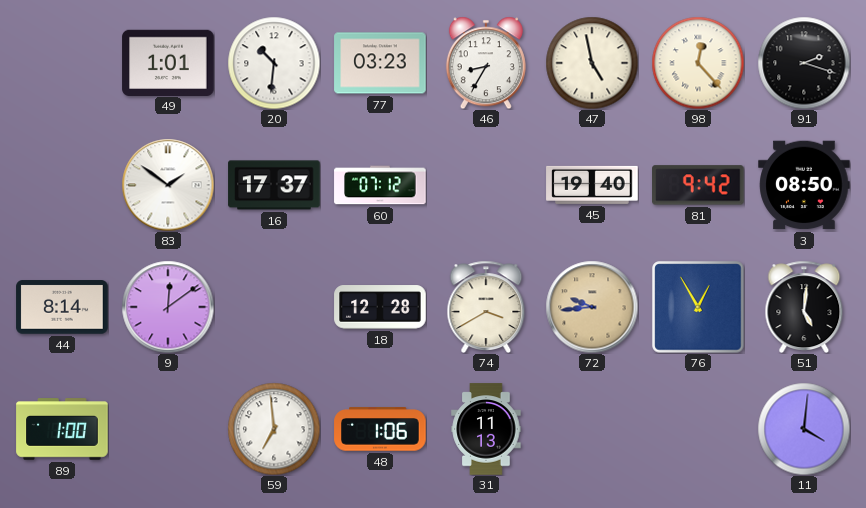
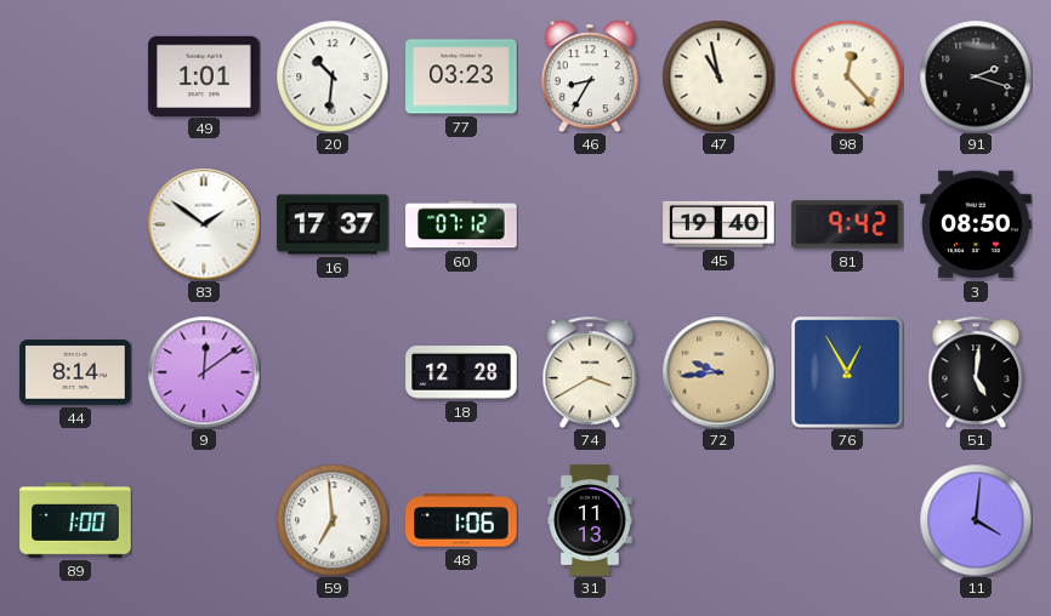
47: 4:58 -> 10:58 (718, 76)
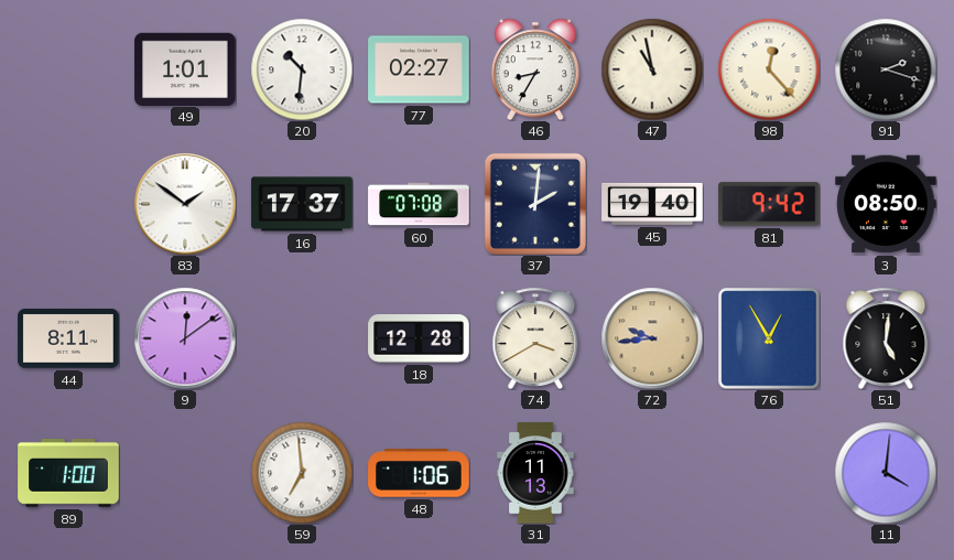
77: 03:23 -> 02:27 (419, 69)
60: 07:12 -> 07:08 (419, 204)
37: none -> 2:01 (535, 204)
44: 8:14 -> 8:11 (68, 338)
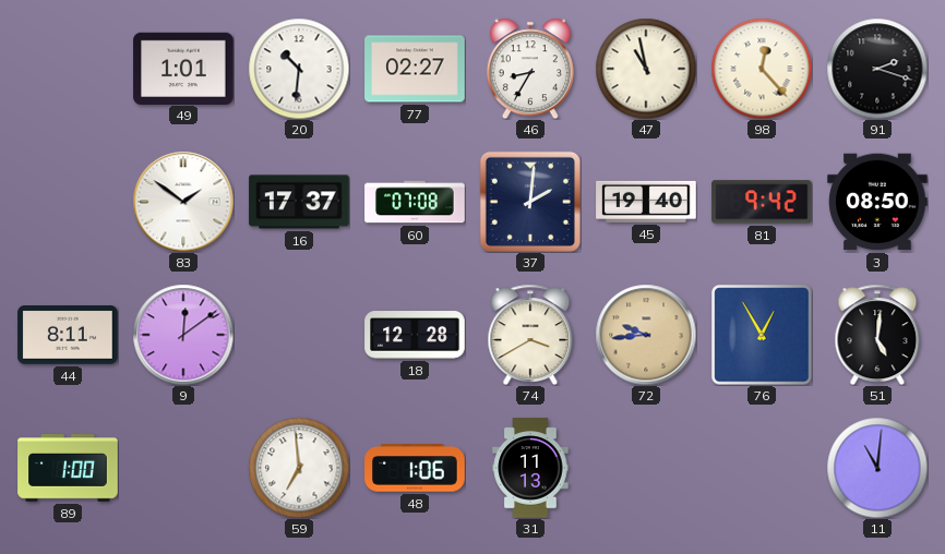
11: 4:01 -> 11:01 (877, 468)
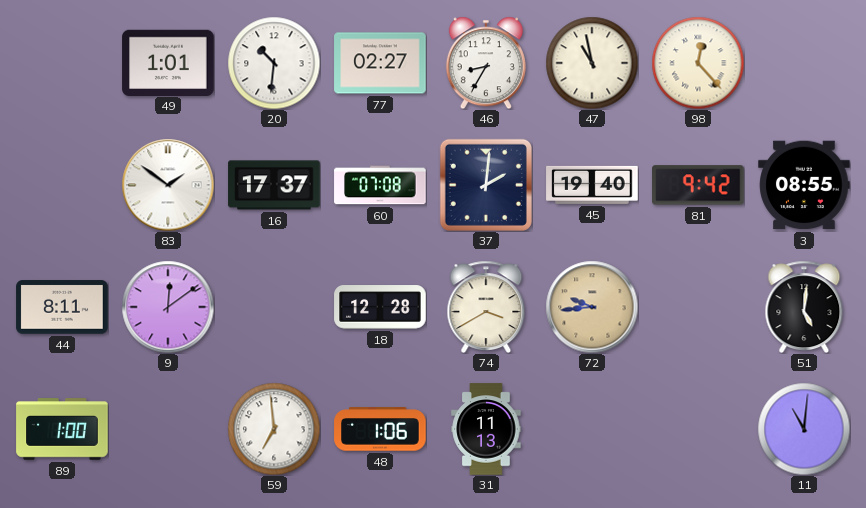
91: 2:18 -> none (877, 69)
3: 08:50 -> 08:55 (804, 185)
76: 12:55 -> none (762, 335)
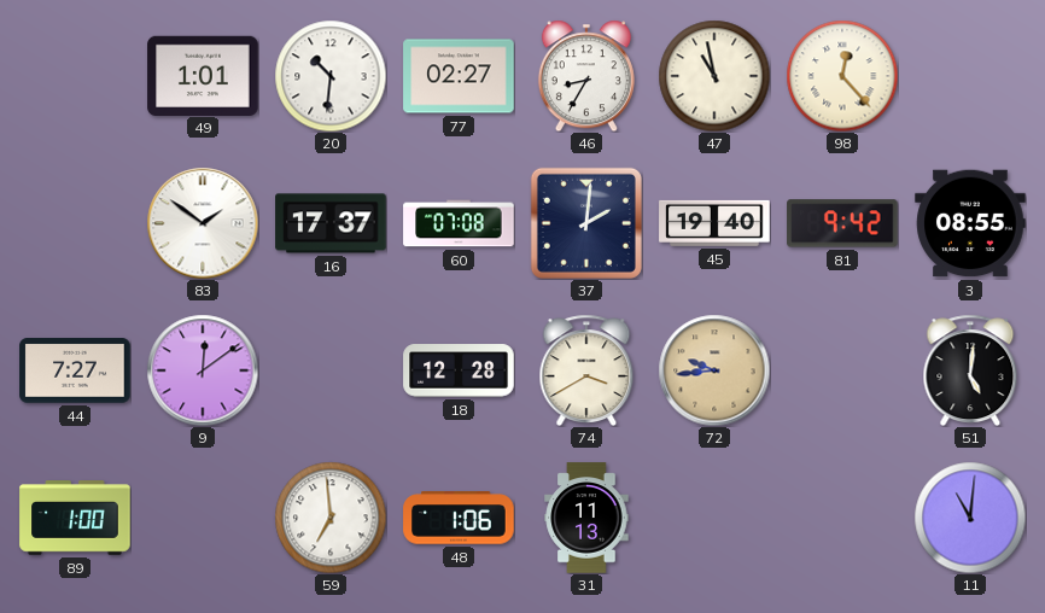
44: 8:11 -> 7:27 (75, 370)
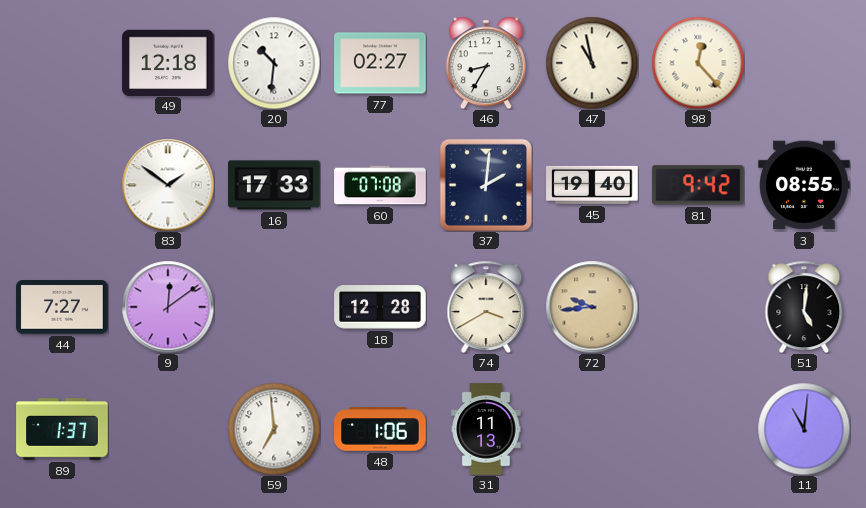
49: 1:01 -> 12:18 (168, 62)
16: 17:37 -> 17:33 (274, 185)
89: 1:00 -> 1:37 (62, 429)
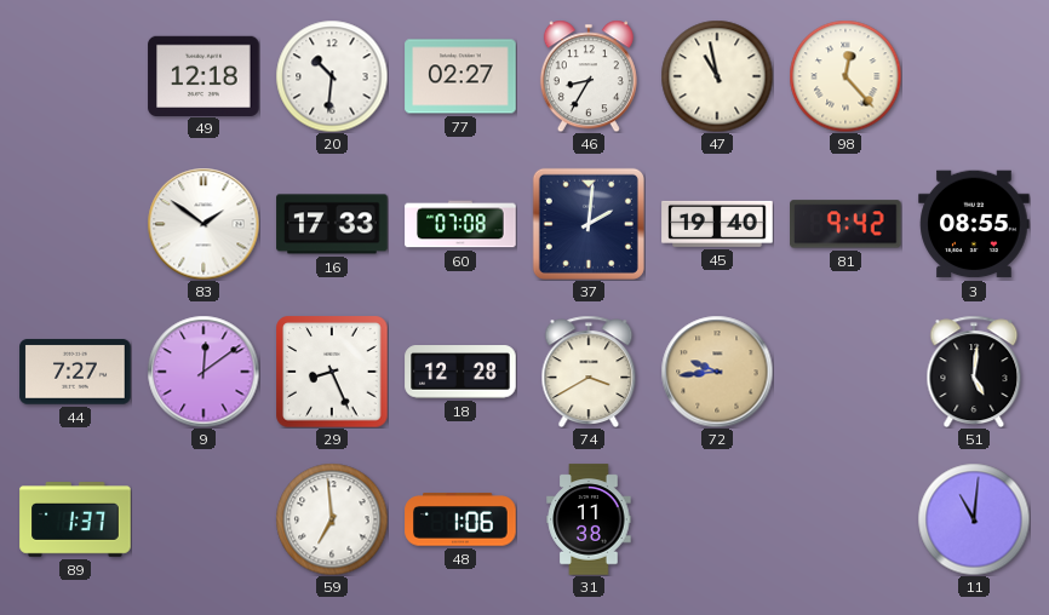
29: none -> 8:26 (332, 372)
31: 11:13 -> 11:38 (589, 519)
